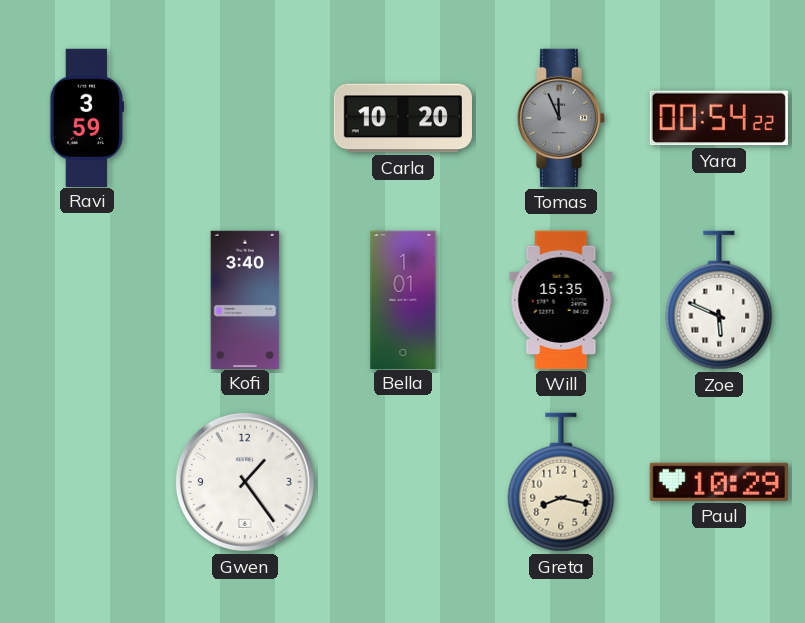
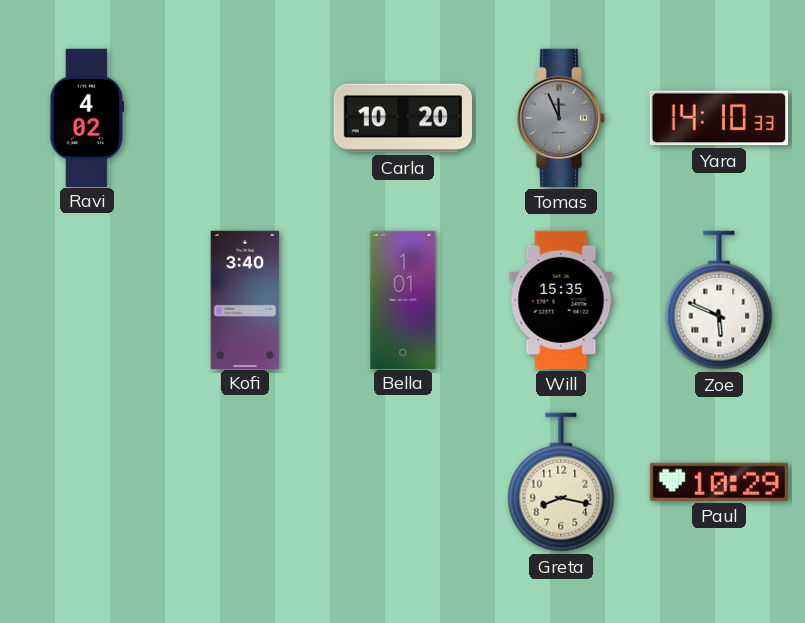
Ravi: 3:59 -> 4:02 (86, 117)
Yara: 00:54 -> 14:10 (719, 118)
Gwen: 1:24 -> none (245, 482)
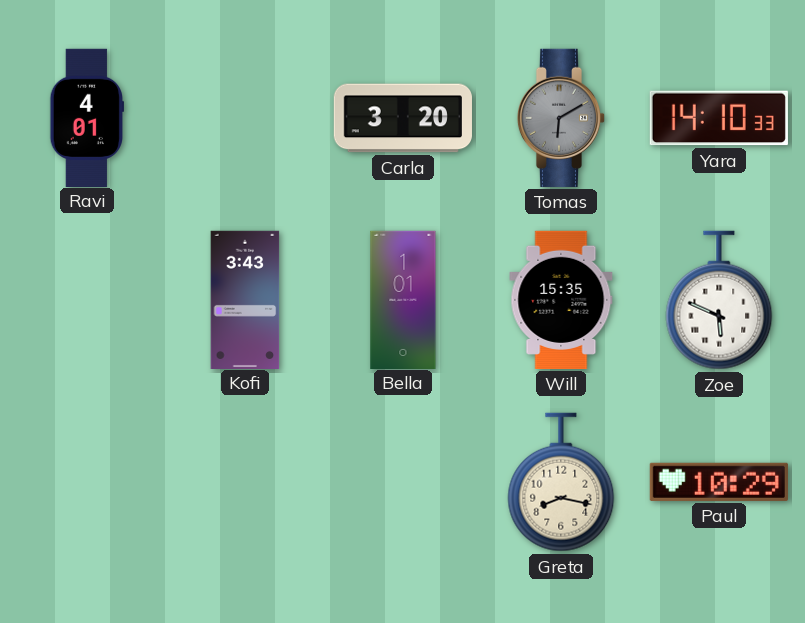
Ravi: 4:02 -> 4:01 (86, 117)
Carla: 10:20 -> 3:20 (403, 118)
Tomas: 11:56 -> 6:10 (561, 118)
Kofi: 3:40 -> 3:43 (245, 299)
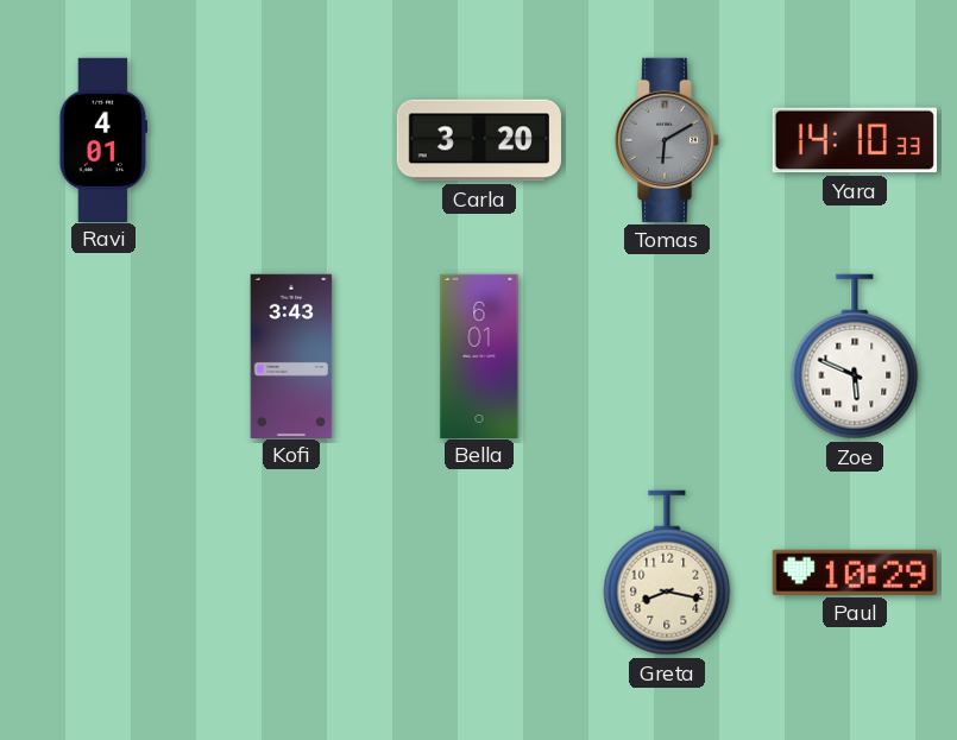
Bella: 1:01 -> 6:01 (479, 355)
Will: 15:35 -> none (561, 300)
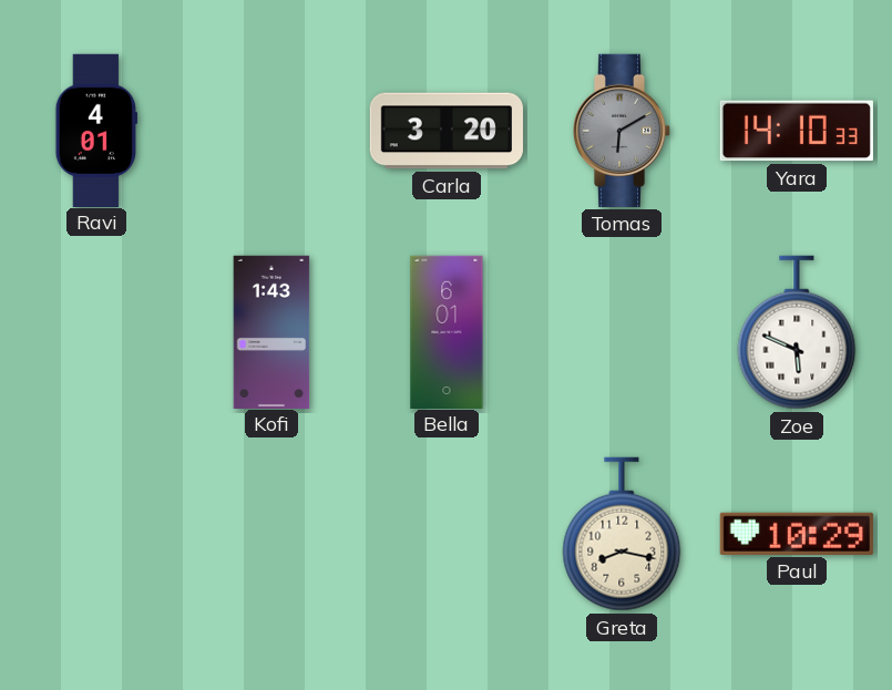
Kofi: 3:43 -> 1:43 (271, 331)
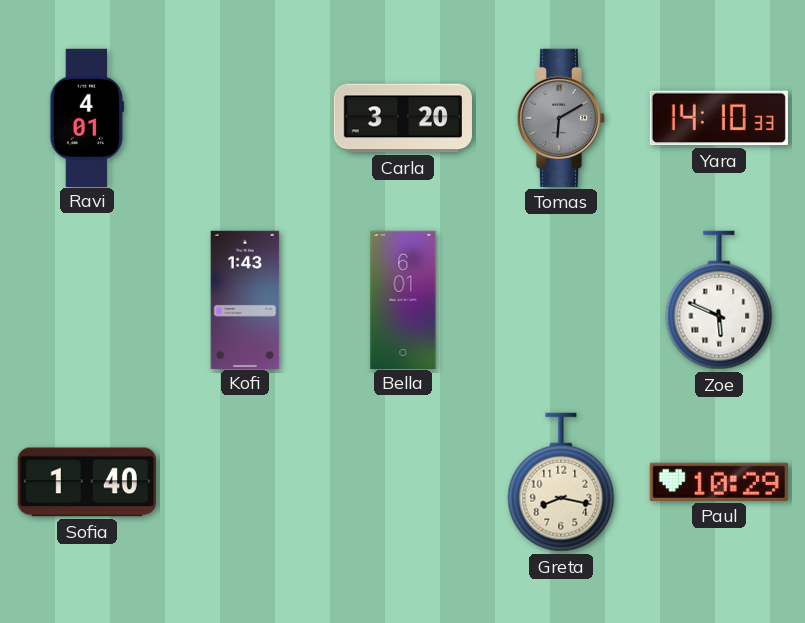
Sofia: none -> 1:40 (87, 482)
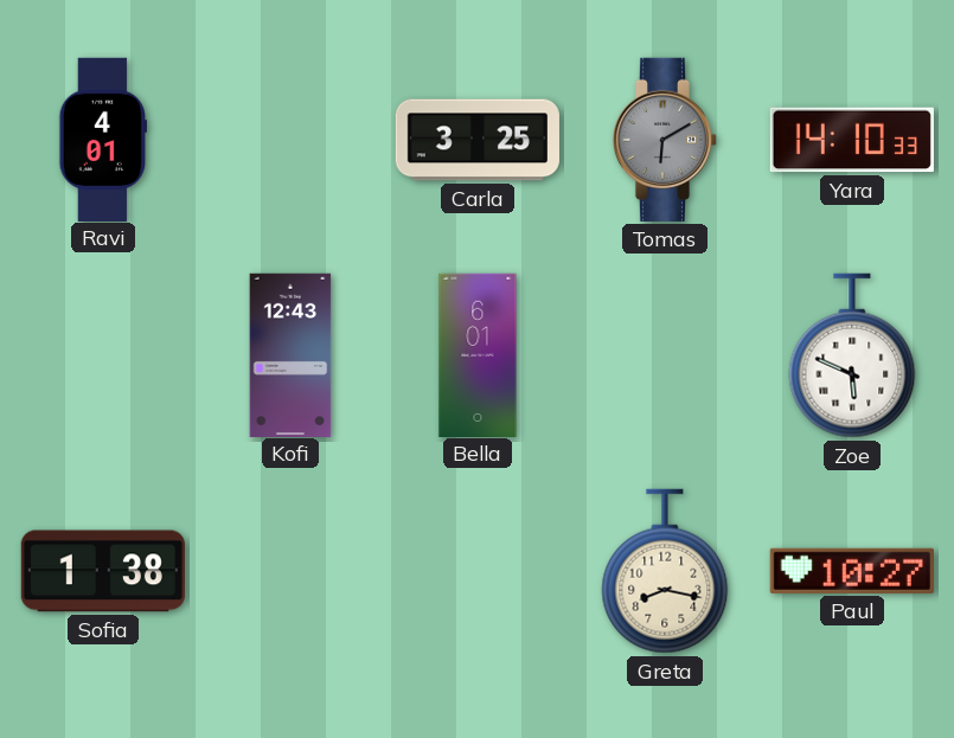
Carla: 3:20 -> 3:25 (478, 140)
Kofi: 1:43 -> 12:43 (290, 354)
Sofia: 1:40 -> 1:38 (103, 571)
Paul: 10:29 -> 10:27 (852, 571)
